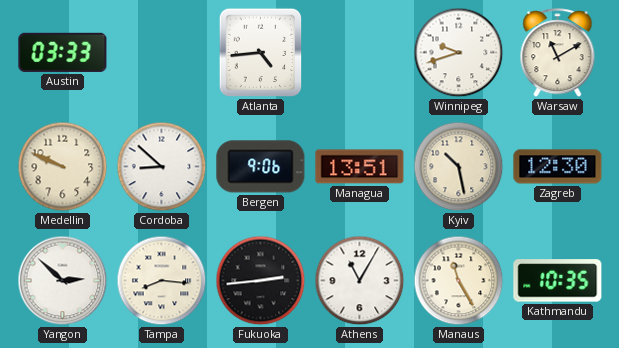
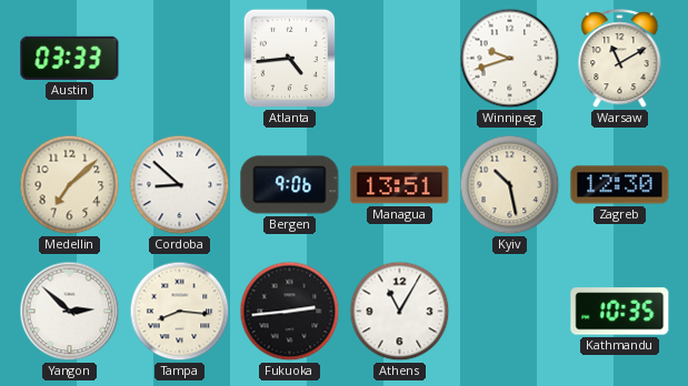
Medellin: 9:49 -> 7:08 (70, 185)
Manaus: 11:25 -> none (459, 281)
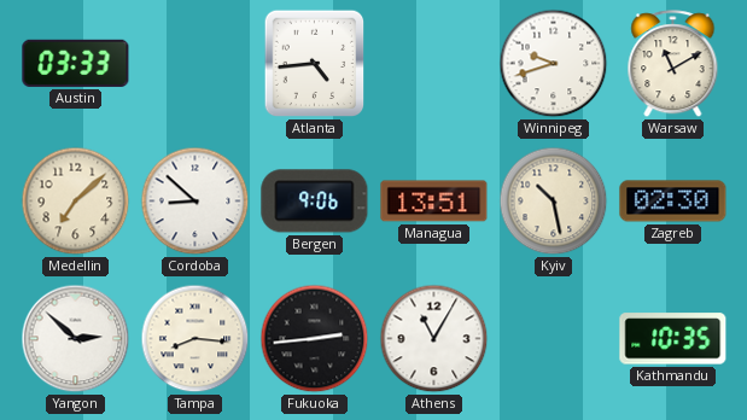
Zagreb: 12:30 -> 02:30 (673, 202)
